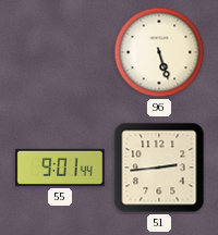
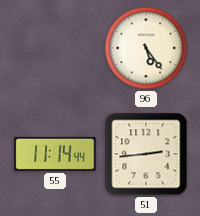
96: 5:27 -> 5:24 (146, 48)
55: 9:01 -> 11:14 (55, 154)
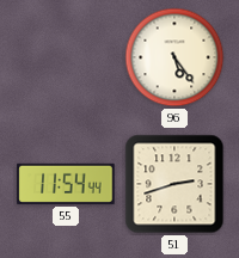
55: 11:14 -> 11:54 (66, 184)
51: 2:44 -> 2:42 (174, 184)
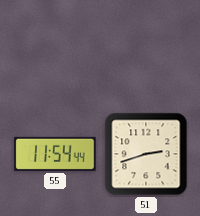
96: 5:24 -> none (174, 57)
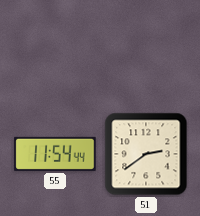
51: 2:42 -> 2:39 (146, 154)
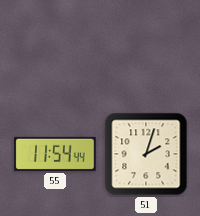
51: 2:39 -> 2:03 (146, 154)
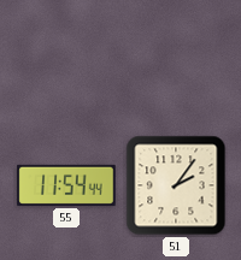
51: 2:03 -> 2:06 (176, 185)
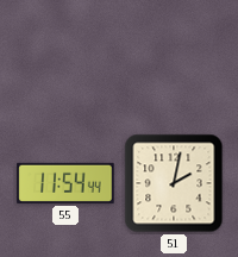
51: 2:06 -> 2:02 (174, 183)
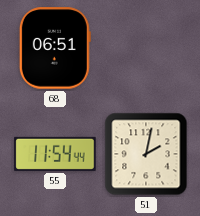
68: none -> 06:51 (55, 48)
